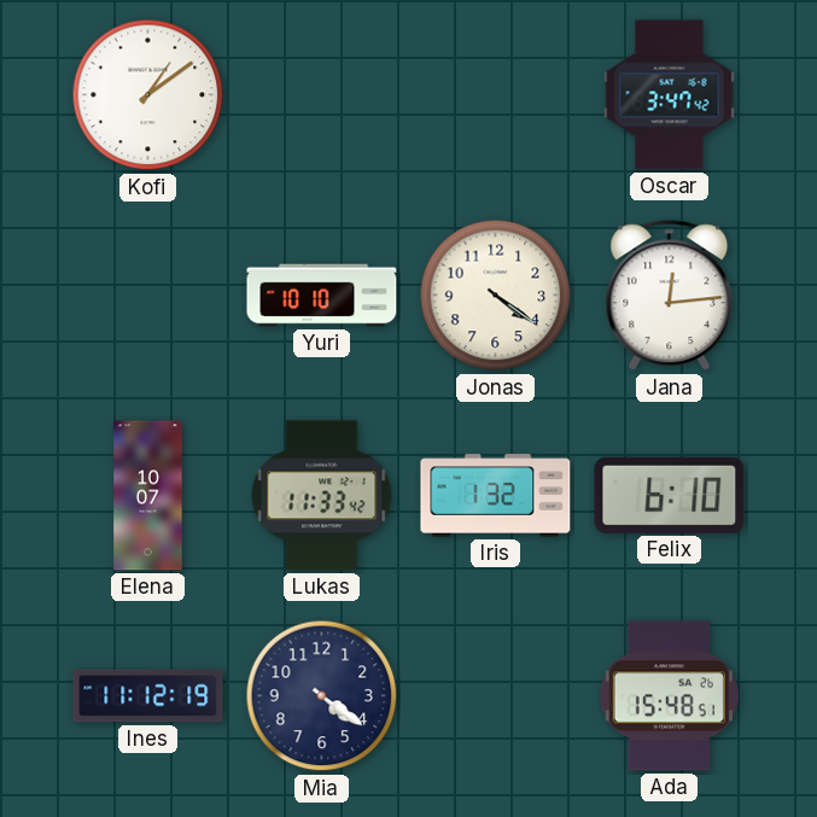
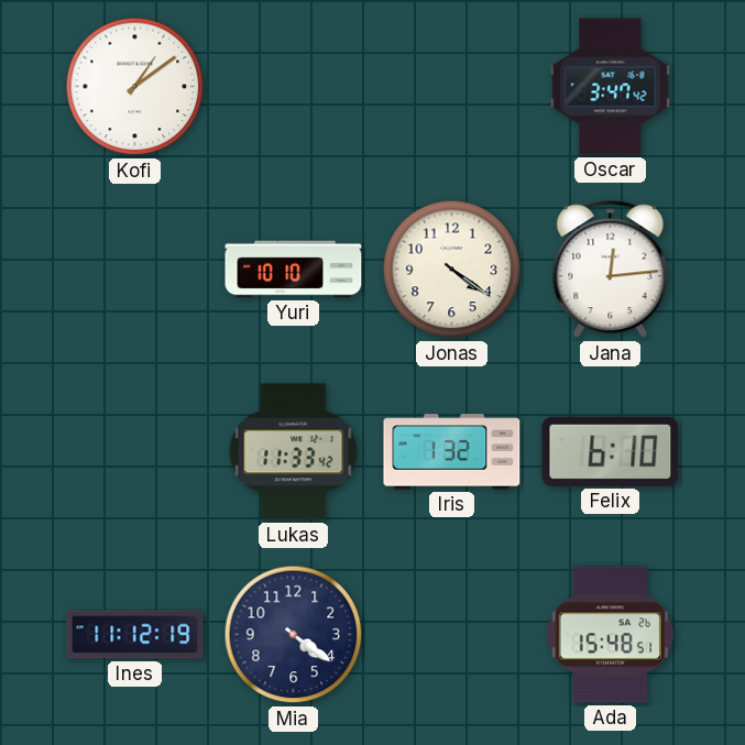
Elena: 10:07 -> none (148, 496)
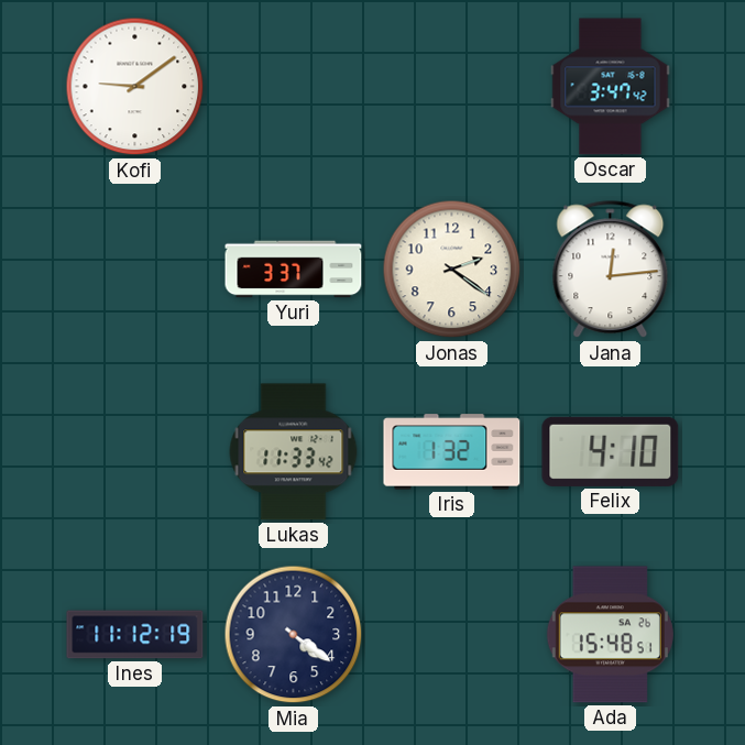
Kofi: 1:09 -> 9:09 (135, 87)
Yuri: 10:10 -> 3:37 (294, 270)
Jonas: 4:21 -> 2:21 (452, 270)
Felix: 6:10 -> 4:10 (611, 451)
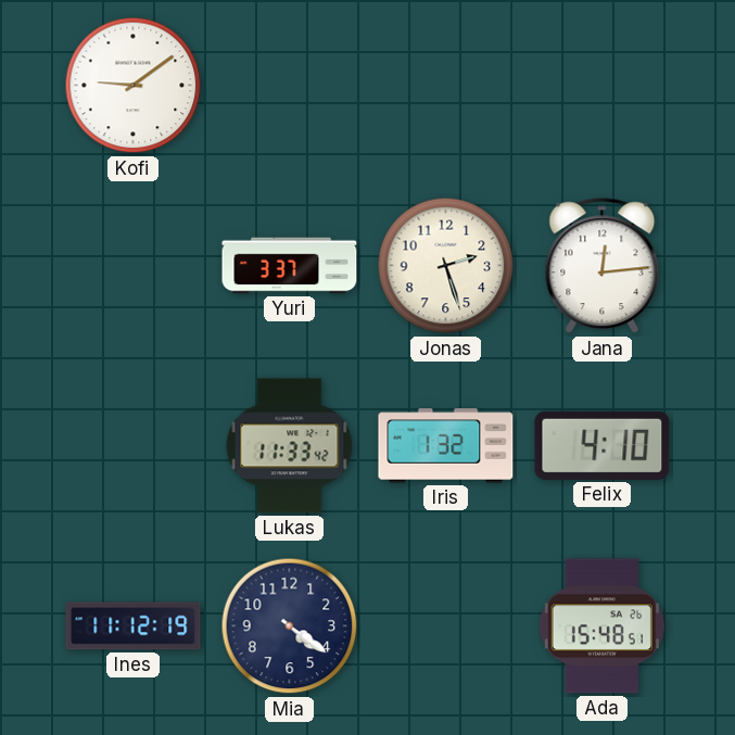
Oscar: 3:47 -> none (611, 87)
Jonas: 2:21 -> 2:27 (446, 266)
